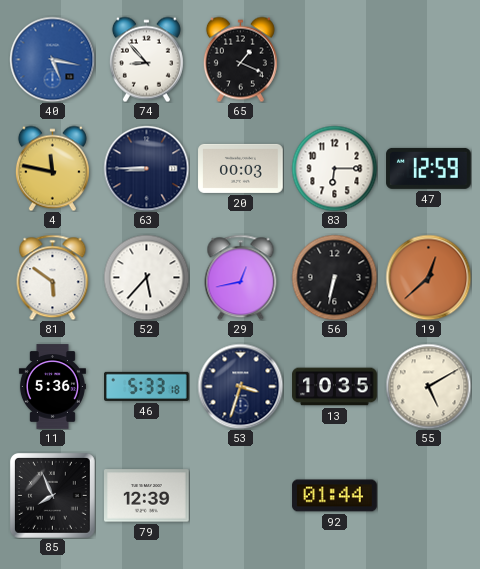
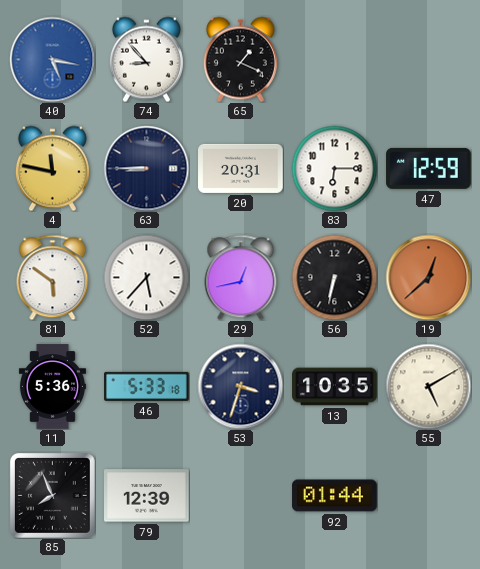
20: 00:03 -> 20:31 (241, 168)
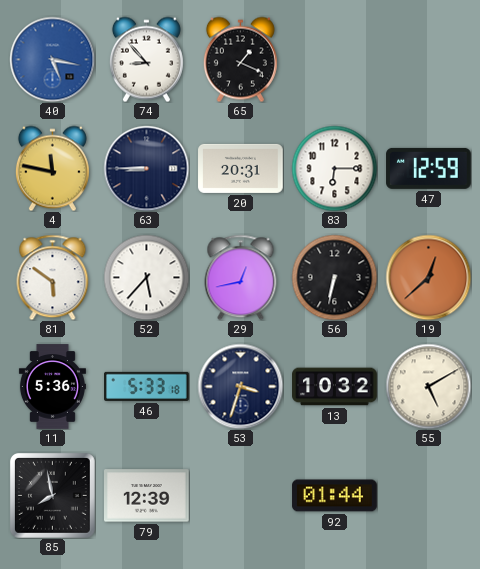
13: 10:35 -> 10:32 (335, 387)
85: 7:56 -> 7:58 (52, 495)
